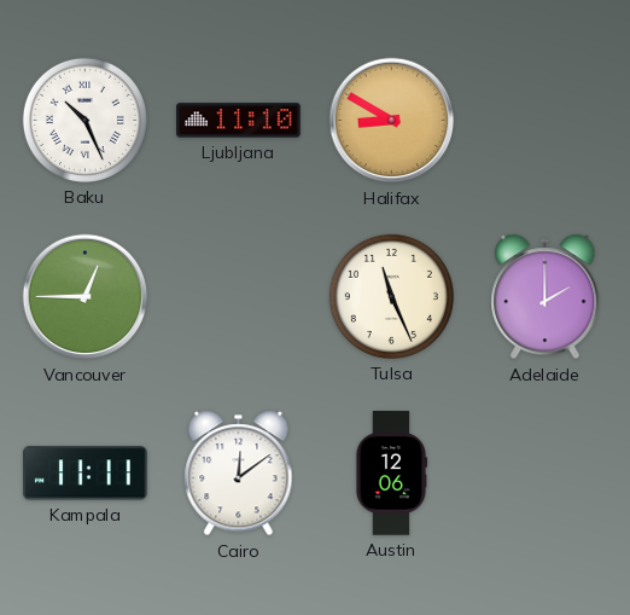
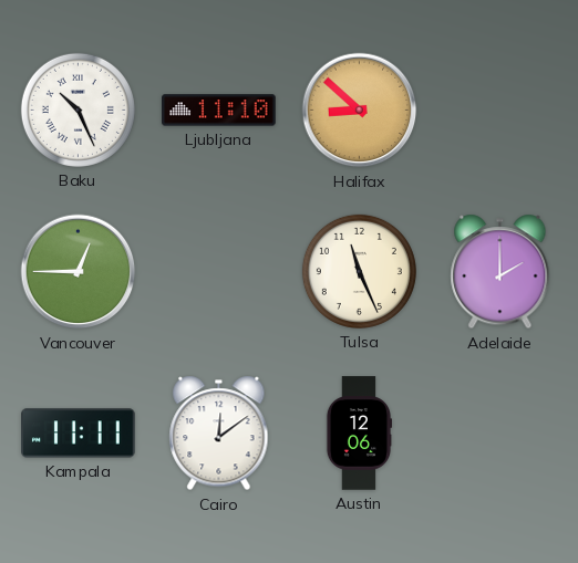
Halifax: 8:50 -> 8:52 (360, 111)
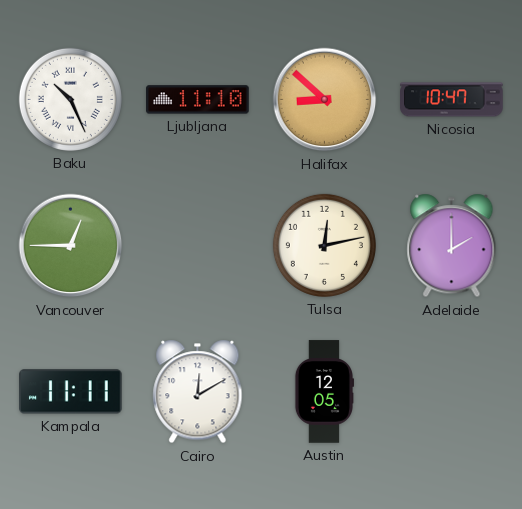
Nicosia: none -> 10:47 (452, 100)
Tulsa: 11:26 -> 12:13 (324, 245)
Cairo: 12:09 -> 12:10 (198, 392)
Austin: 12:06 -> 12:05 (323, 392)
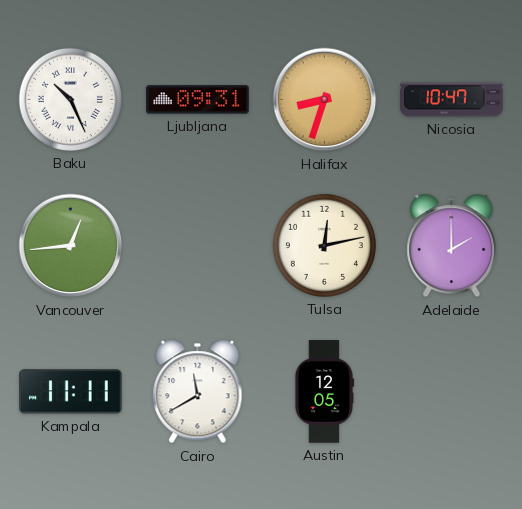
Ljubljana: 11:10 -> 09:31 (198, 100)
Halifax: 8:52 -> 8:33 (325, 100)
Vancouver: 12:45 -> 12:44 (71, 246)
Cairo: 12:10 -> 11:40 (198, 392)
